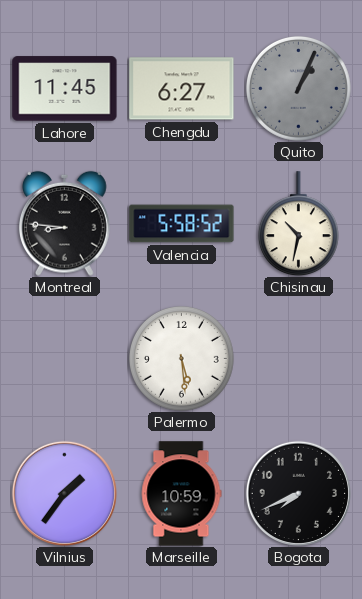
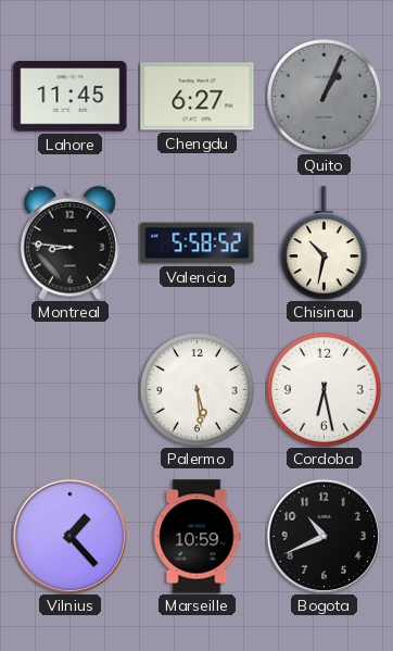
Cordoba: none -> 6:28 (324, 389)
Vilnius: 1:36 -> 1:23 (69, 536)
Bogota: 7:41 -> 10:41 (324, 536)
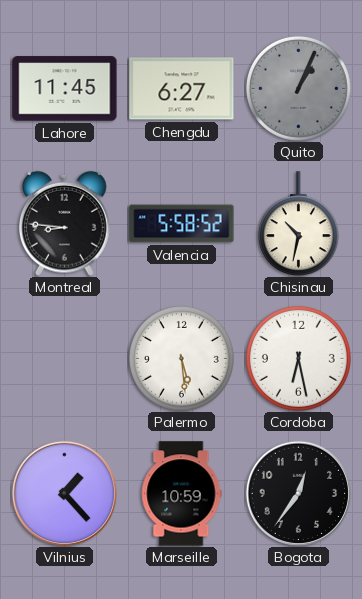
Bogota: 10:41 -> 12:36 (298, 493)
